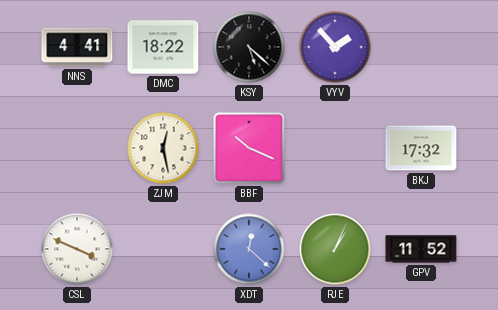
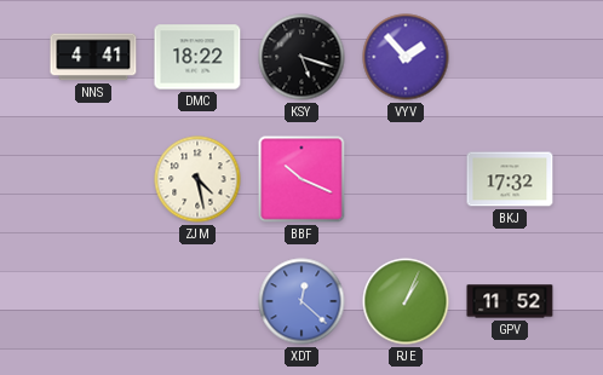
KSY: 5:22 -> 5:18 (301, 57)
ZJM: 12:28 -> 4:28 (197, 179)
CSL: 3:49 -> none (77, 249)
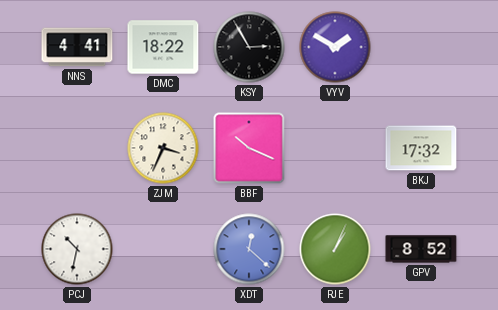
KSY: 5:18 -> 2:55 (249, 47)
VYV: 1:53 -> 1:50 (335, 47)
ZJM: 4:28 -> 3:34 (163, 148)
PCJ: none -> 10:32 (77, 249)
GPV: 11:52 -> 8:52 (421, 249)
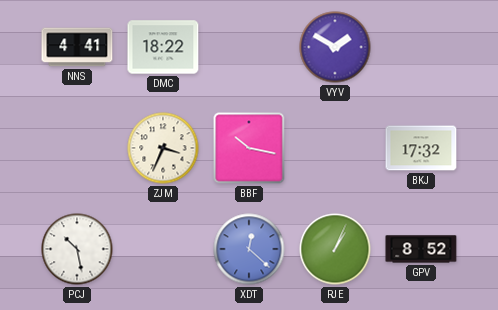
KSY: 2:55 -> none (249, 47)
BBF: 10:19 -> 10:17 (249, 148)
PCJ: 10:32 -> 10:28 (77, 249)
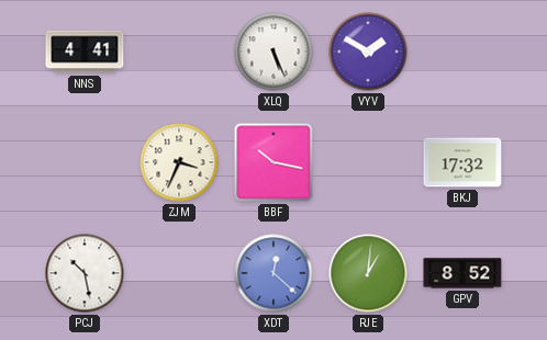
DMC: 18:22 -> none (163, 47)
XLQ: none -> 5:26 (273, 52)
RJE: 1:04 -> 1:01 (368, 273)
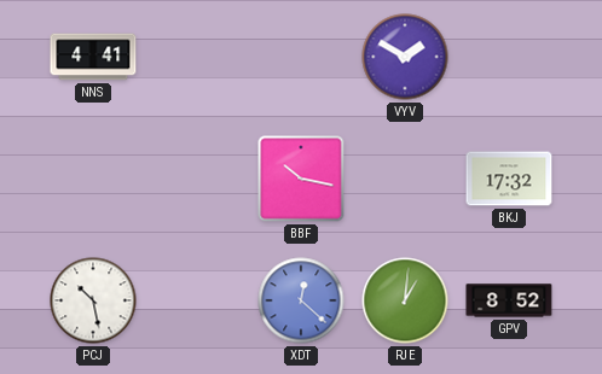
XLQ: 5:26 -> none (273, 52)
ZJM: 3:34 -> none (179, 162)
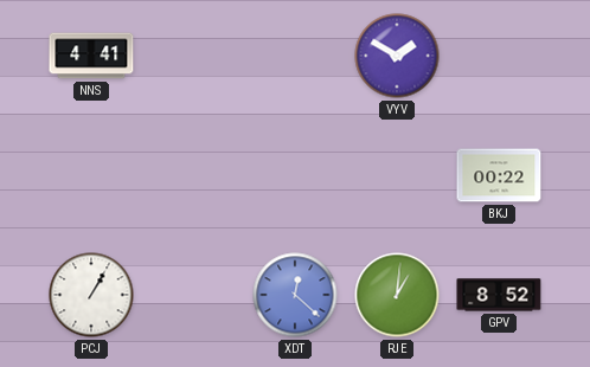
BBF: 10:17 -> none (301, 179)
BKJ: 17:32 -> 00:22 (499, 175)
PCJ: 10:28 -> 1:05 (91, 295)
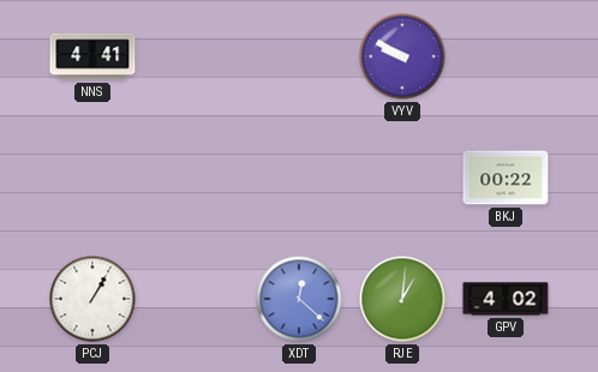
VYV: 1:50 -> 9:50 (402, 56)
GPV: 8:52 -> 4:02 (506, 299)
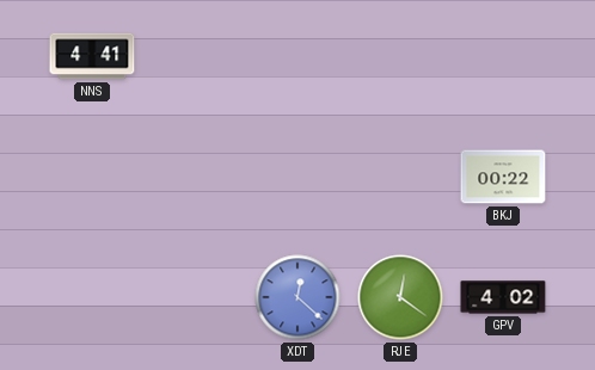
VYV: 9:50 -> none (402, 56)
PCJ: 1:05 -> none (92, 299)
RJE: 1:01 -> 12:21 (400, 297)
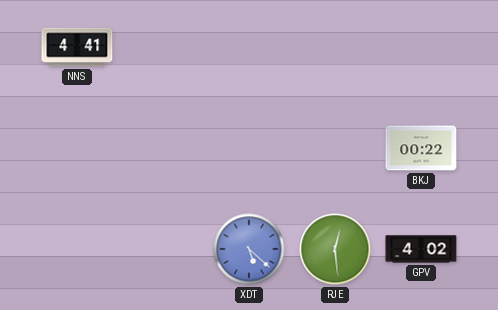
XDT: 12:22 -> 5:22 (249, 249)
RJE: 12:21 -> 12:29 (335, 249)
